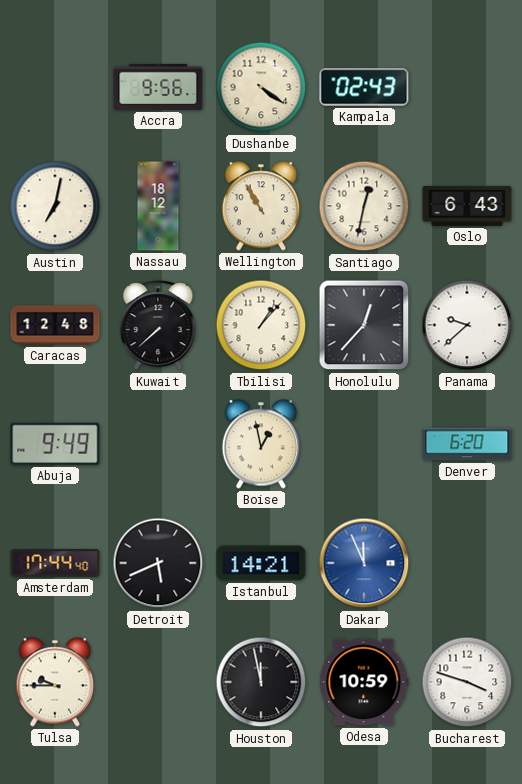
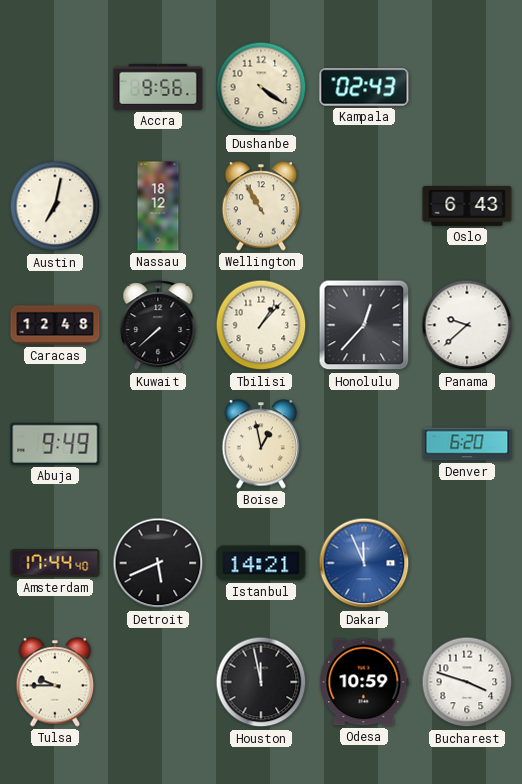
Santiago: 12:32 -> none (364, 206)
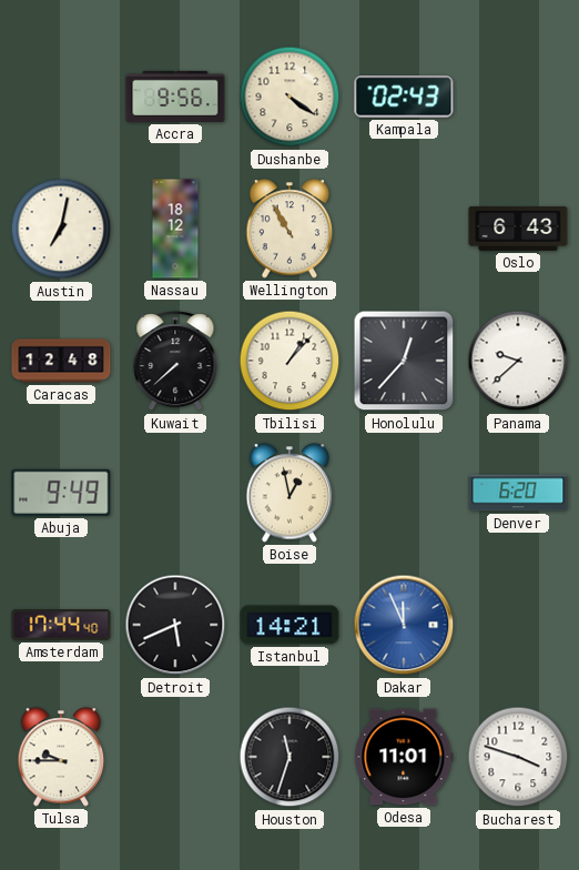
Houston: 11:58 -> 11:33 (289, 757)
Odesa: 10:59 -> 11:01 (404, 757)
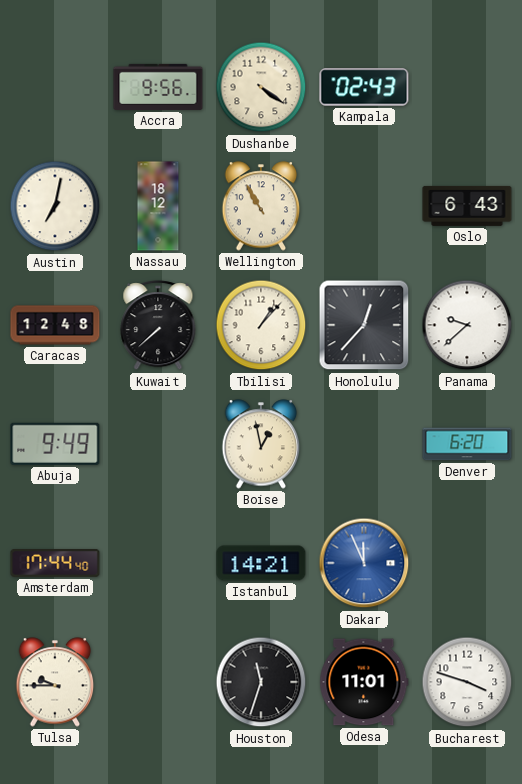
Detroit: 5:41 -> none (175, 625)
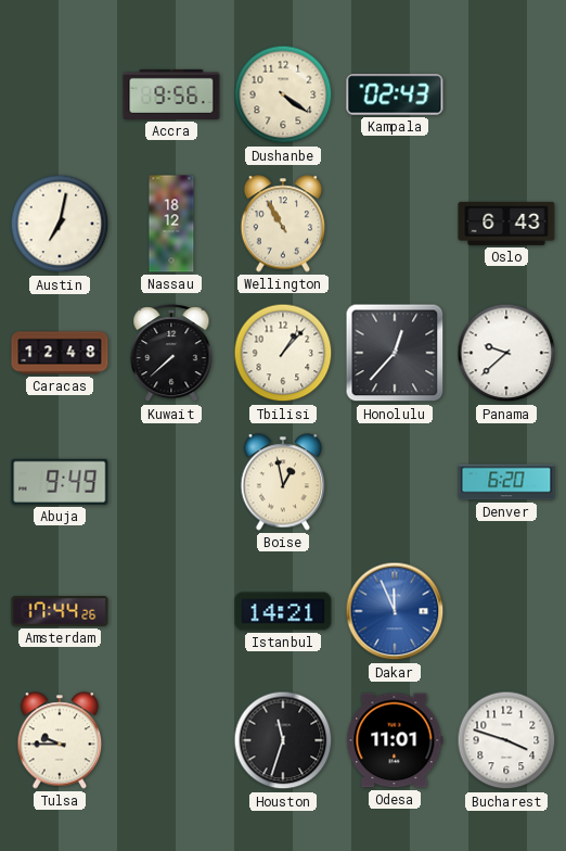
Amsterdam: 17:44:40 -> 17:44:26 (60, 612)
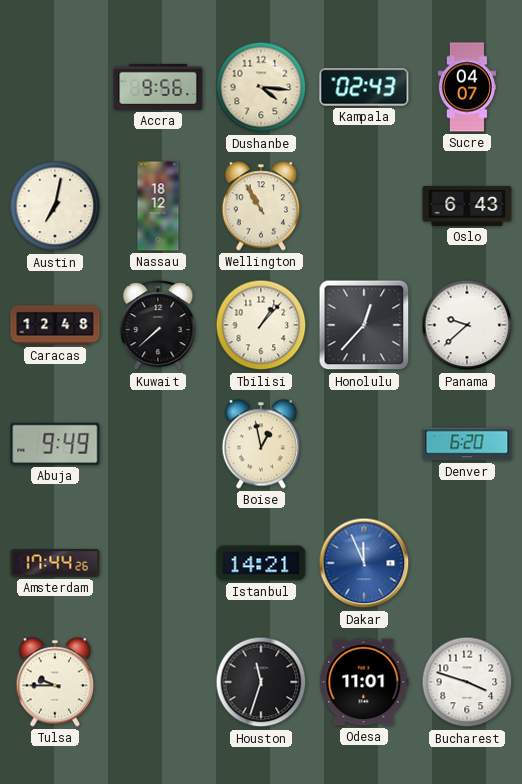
Dushanbe: 4:21 -> 4:16 (261, 87)
Sucre: none -> 04:07 (467, 87)
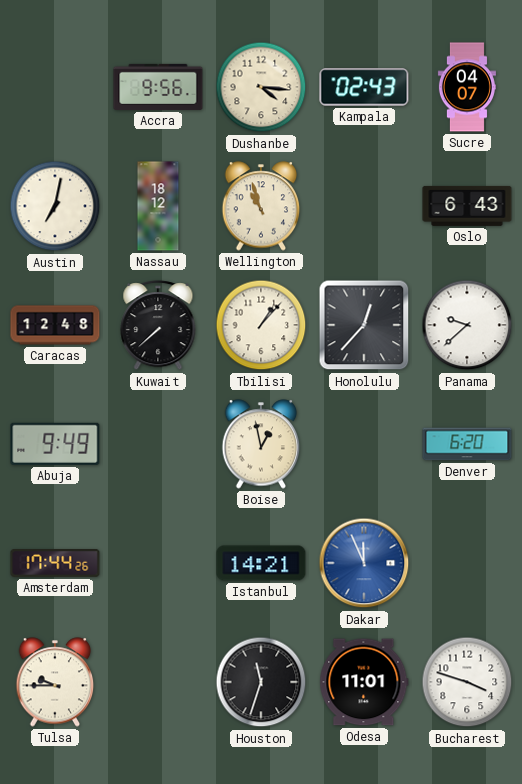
Wellington: 10:55 -> 10:57 (261, 206)
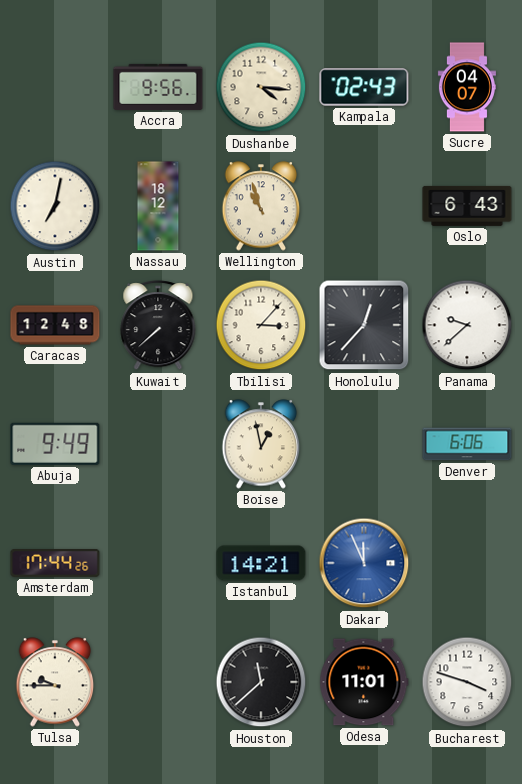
Tbilisi: 1:07 -> 3:07 (261, 325)
Denver: 6:20 -> 6:06 (467, 444)
Houston: 11:33 -> 11:38 (261, 682)
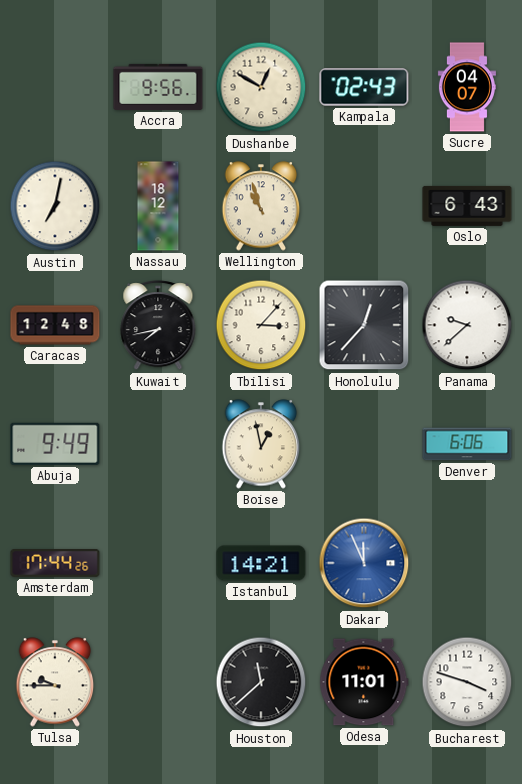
Dushanbe: 4:16 -> 12:50 (261, 87)
Kuwait: 7:38 -> 7:43 (158, 326)
